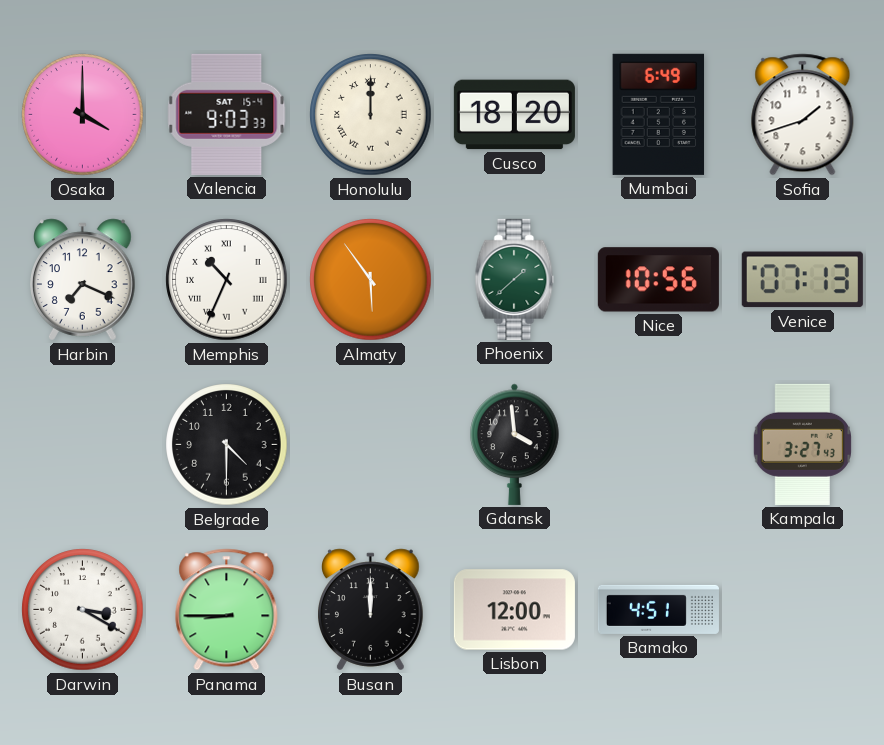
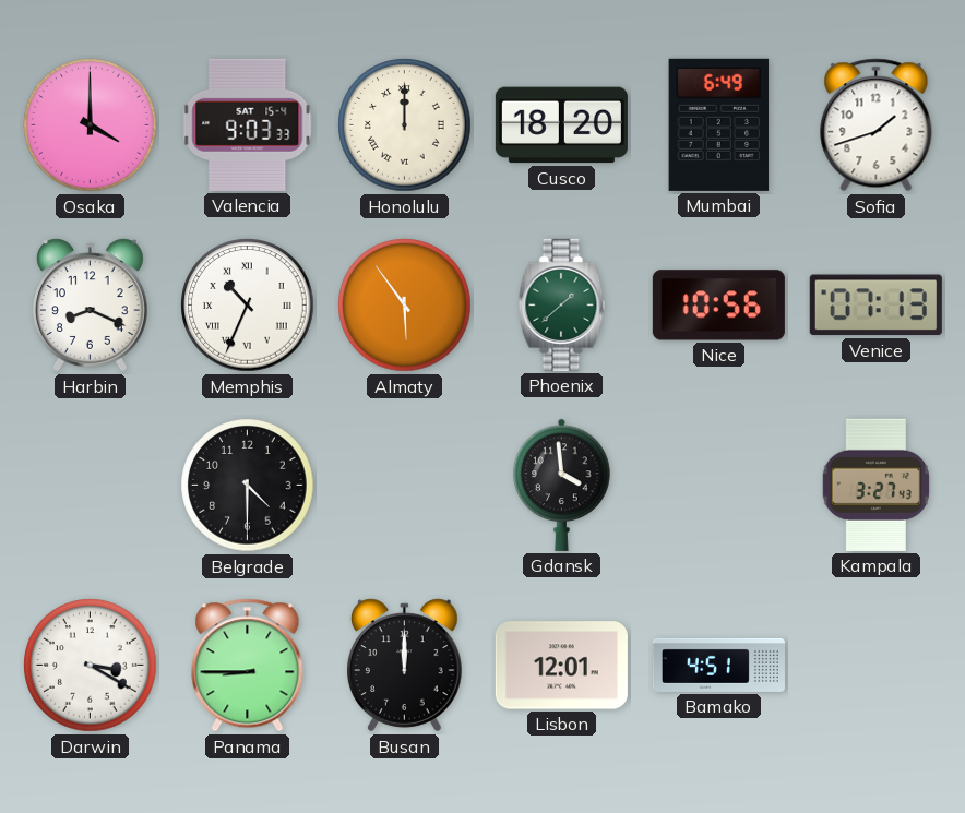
Harbin: 7:19 -> 8:19 (91, 306)
Lisbon: 12:00 -> 12:01 (561, 666)
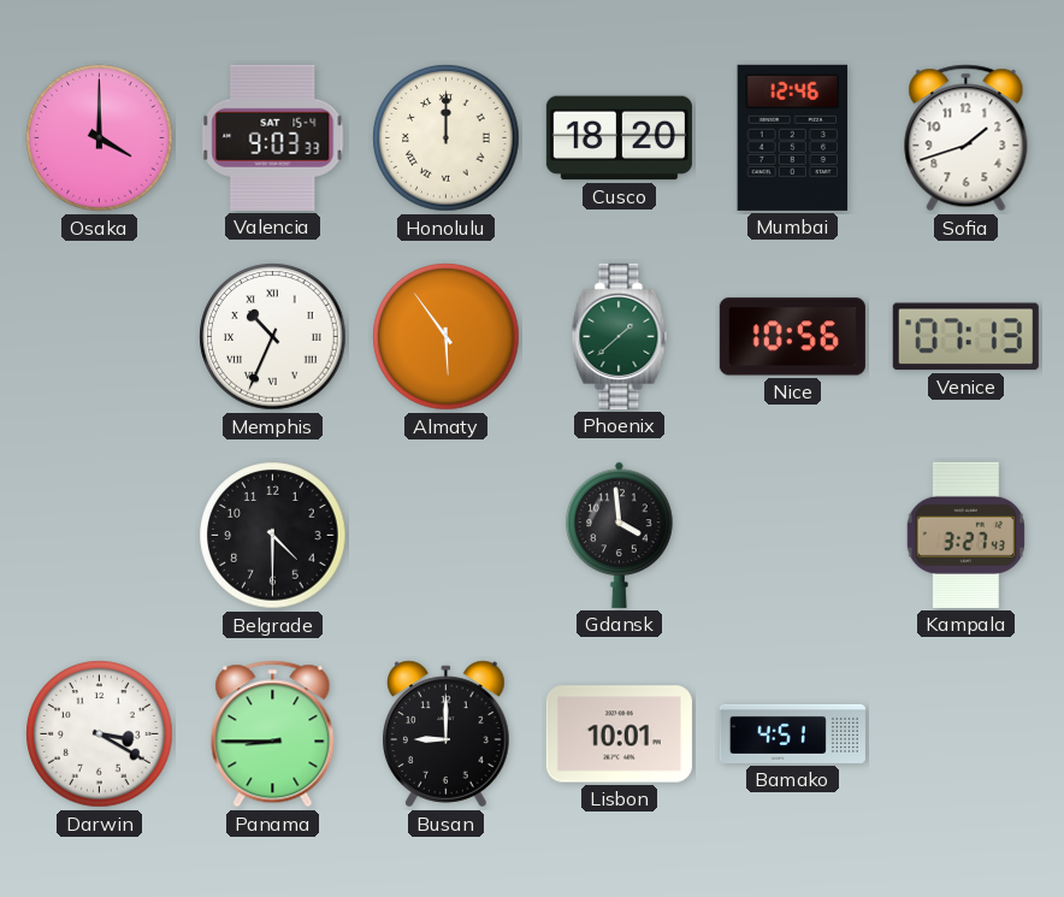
Mumbai: 6:49 -> 12:46 (793, 137)
Harbin: 8:19 -> none (91, 306)
Busan: 12:00 -> 9:00 (447, 734)
Lisbon: 12:01 -> 10:01 (619, 734)
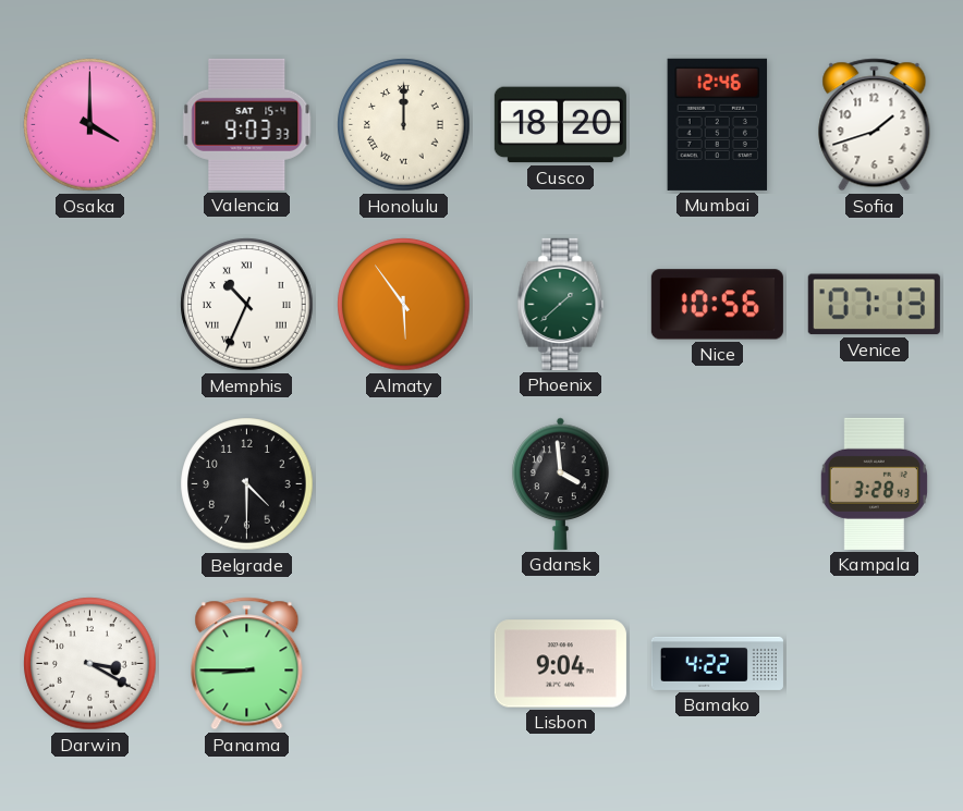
Kampala: 3:27 -> 3:28 (874, 483)
Busan: 9:00 -> none (447, 734)
Lisbon: 10:01 -> 9:04 (560, 664)
Bamako: 4:51 -> 4:22 (717, 663)
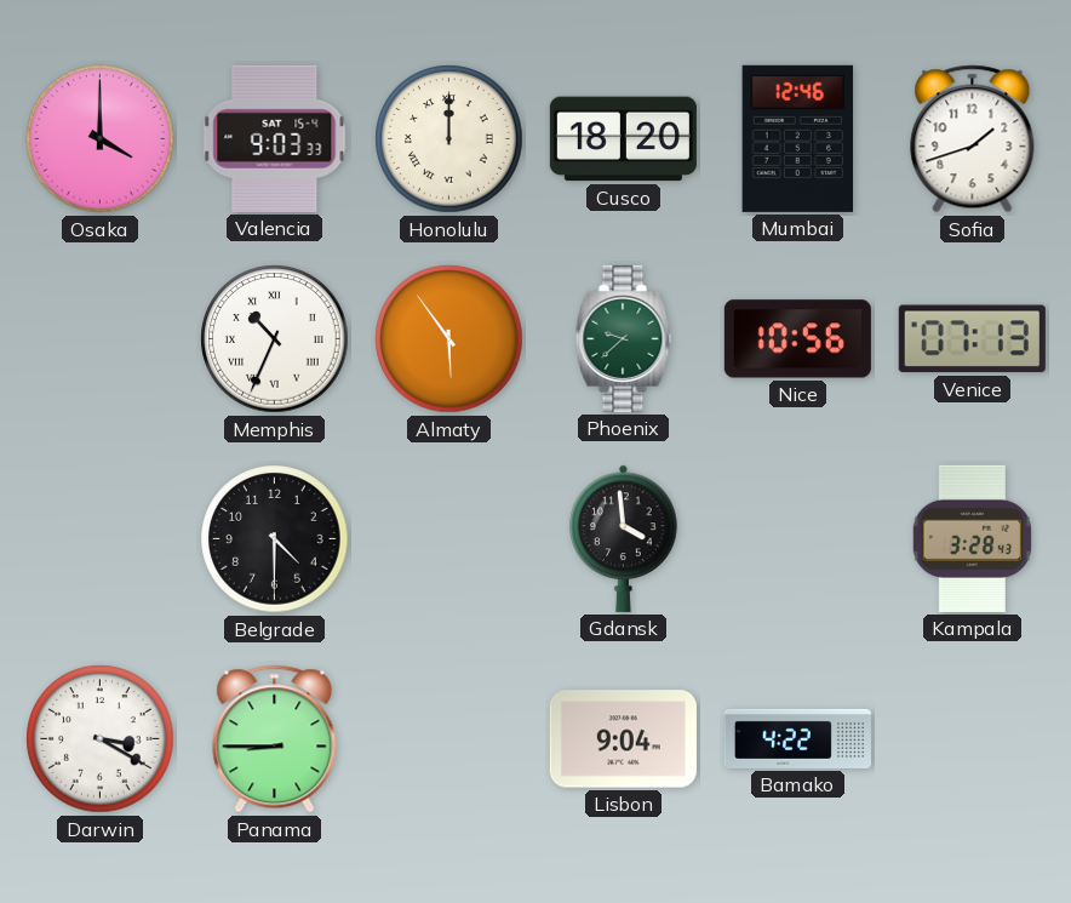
Phoenix: 1:38 -> 9:38 (624, 338)
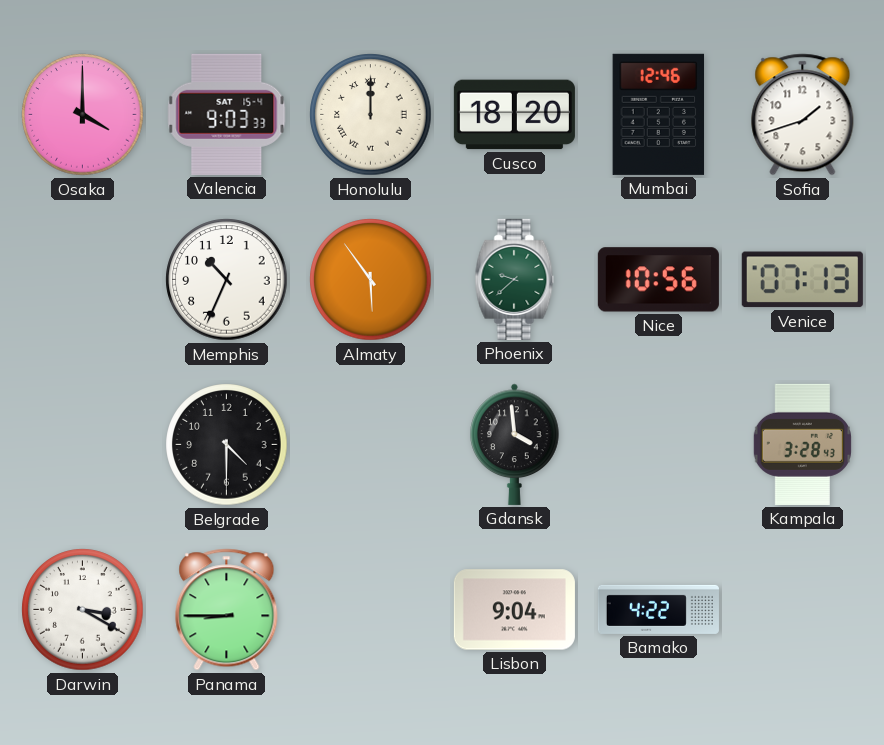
Memphis numerals: Roman -> Arabic (227, 280)
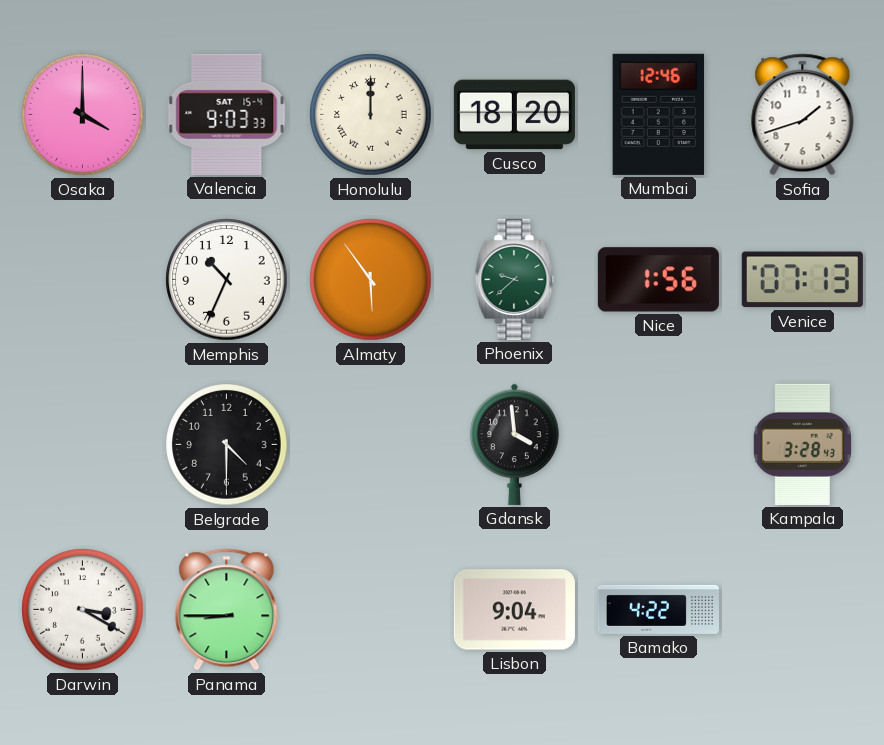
Nice: 10:56 -> 1:56 (658, 280)
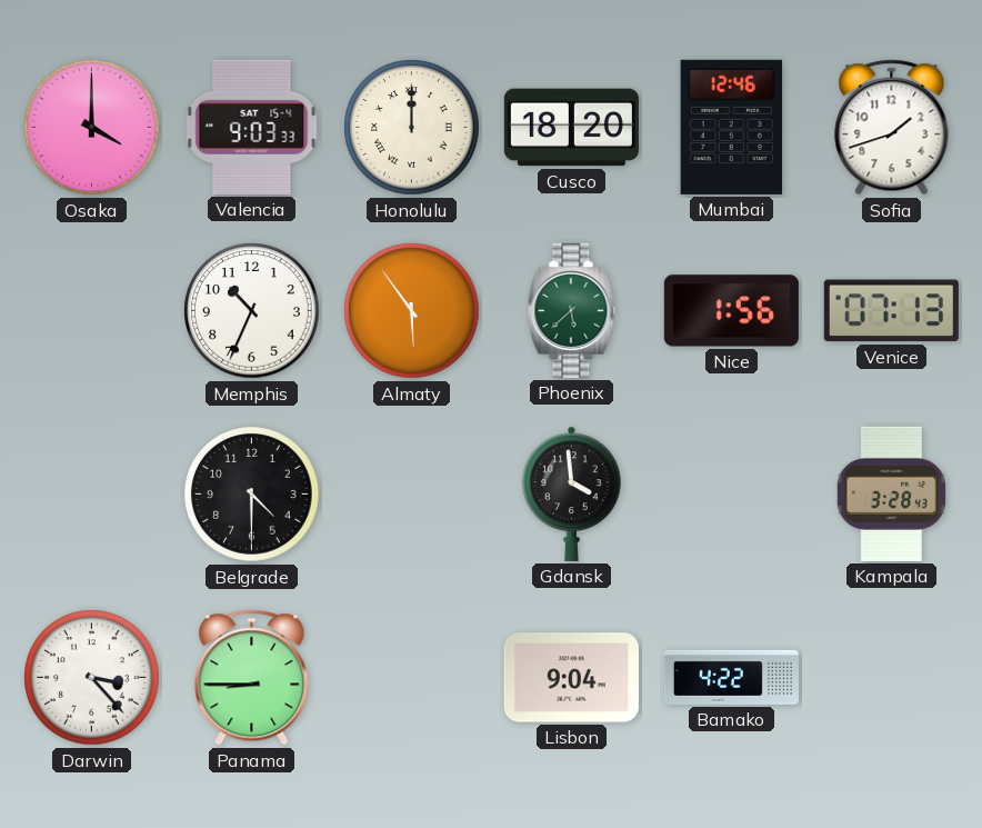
Phoenix: 9:38 -> 5:38 (572, 310)
Darwin: 3:20 -> 3:23 (92, 678)
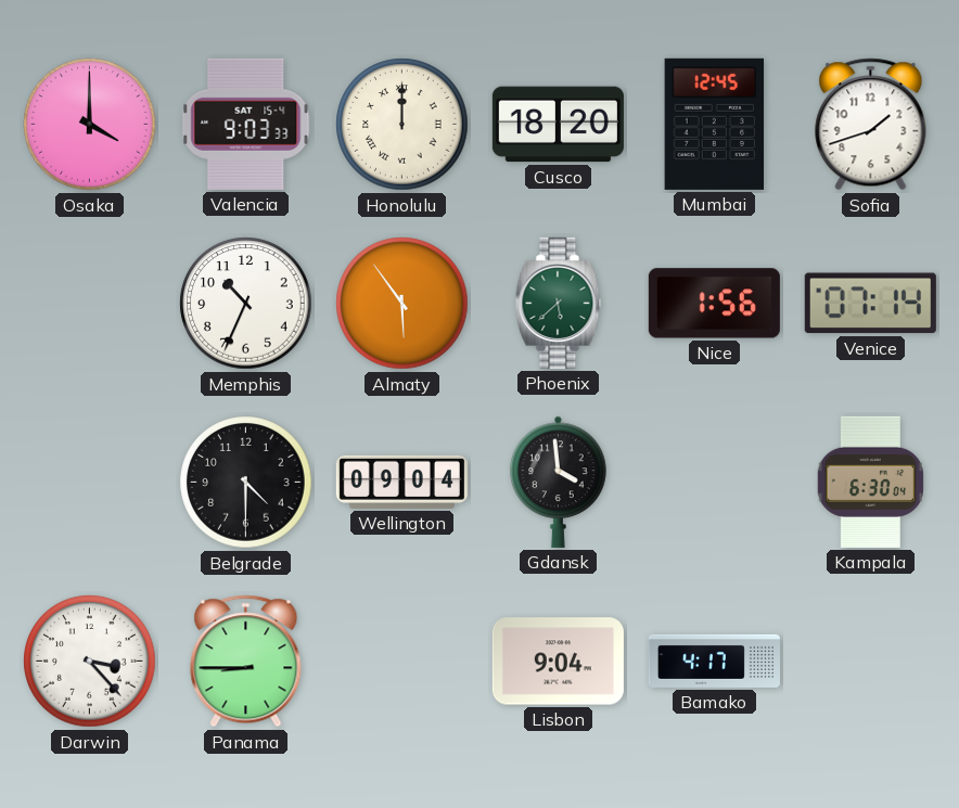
Mumbai: 12:46 -> 12:45 (715, 124)
Venice: 07:13 -> 07:14 (870, 304)
Wellington: none -> 09:04 (401, 482)
Kampala: 3:28 -> 6:30 (870, 482)
Bamako: 4:22 -> 4:17 (714, 660)
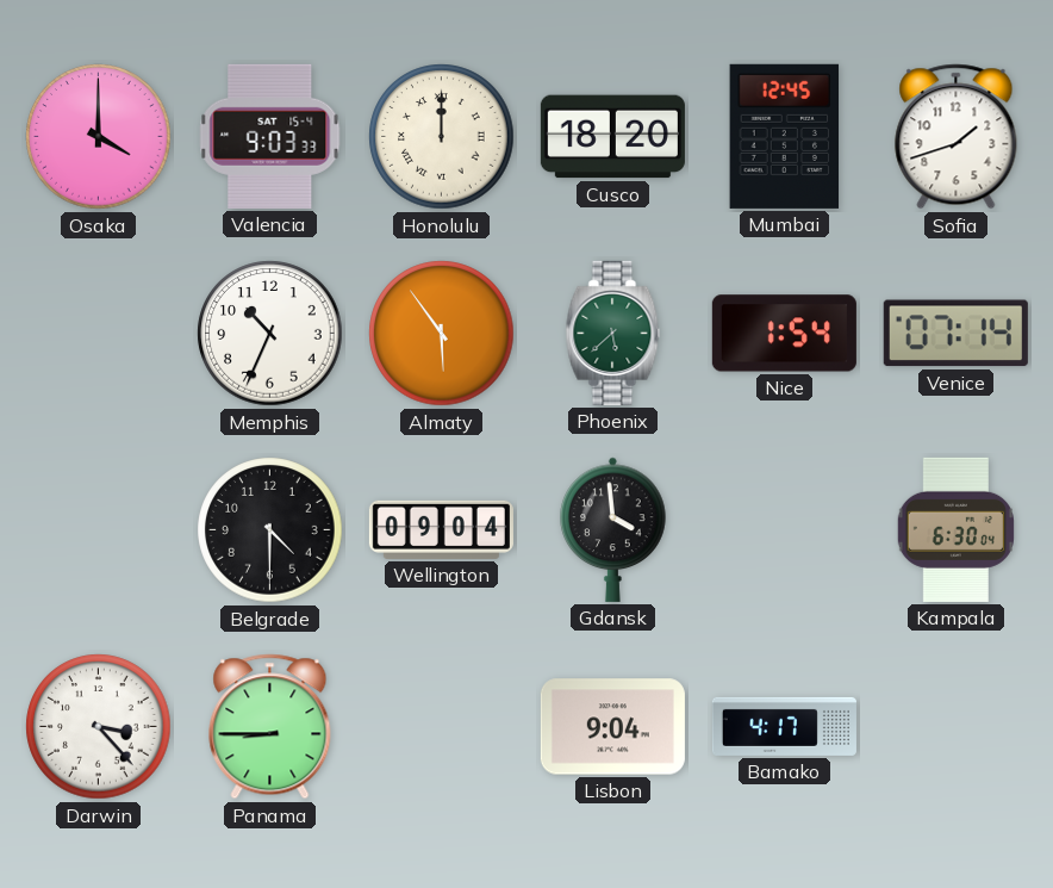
Nice: 1:56 -> 1:54 (784, 334)
